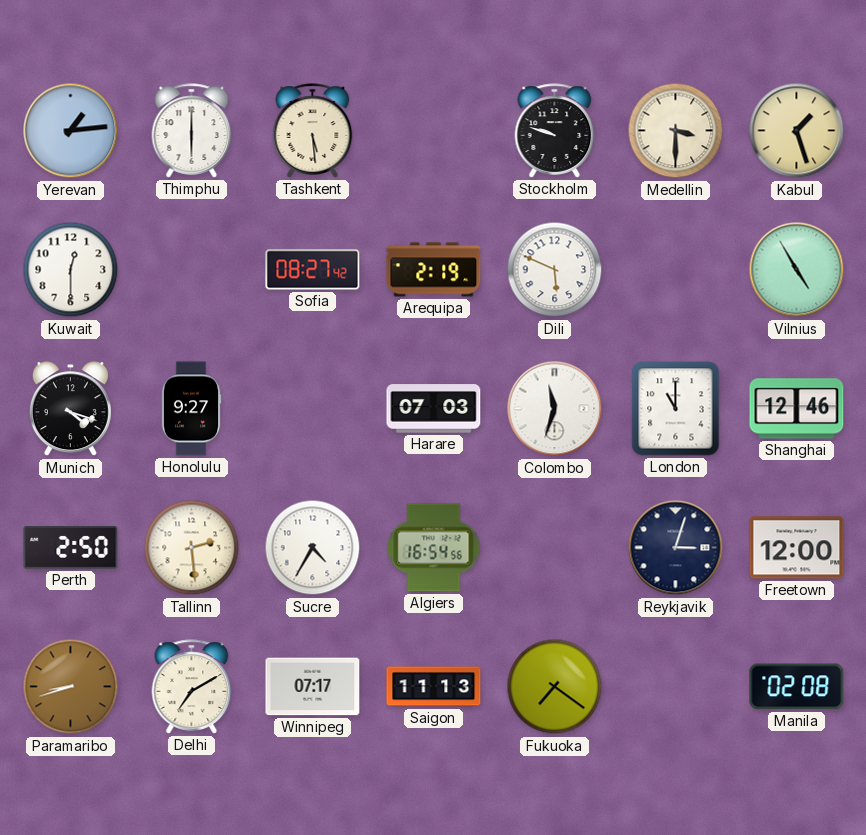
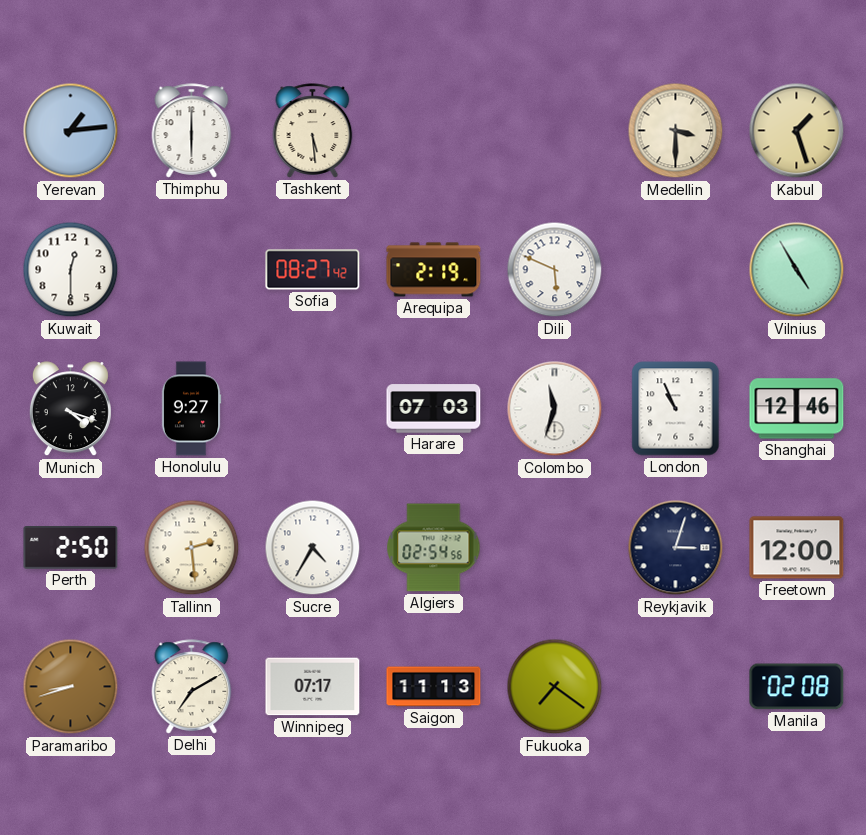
Stockholm: 9:48 -> none (555, 131)
London: 11:00 -> 10:56 (676, 409)
Algiers: 16:54 -> 02:54 (434, 548)
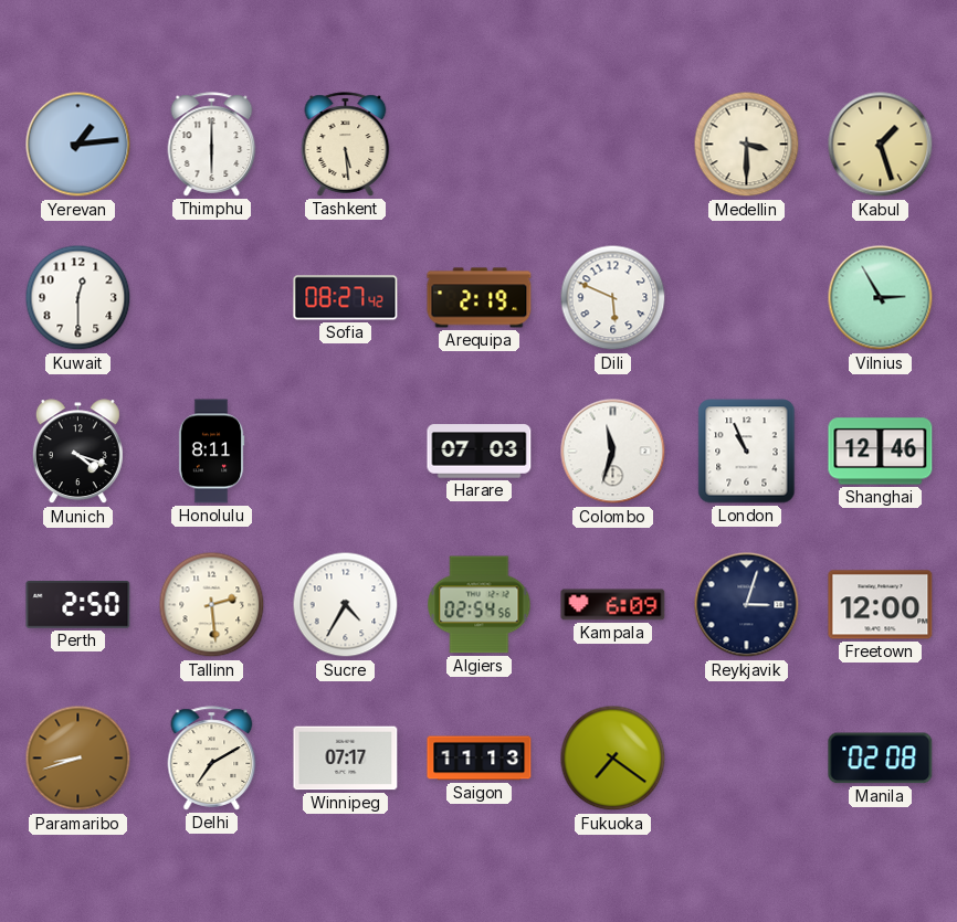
Vilnius: 4:55 -> 2:55 (881, 298)
Honolulu: 9:27 -> 8:11 (211, 452)
Kampala: none -> 6:09 (613, 605)
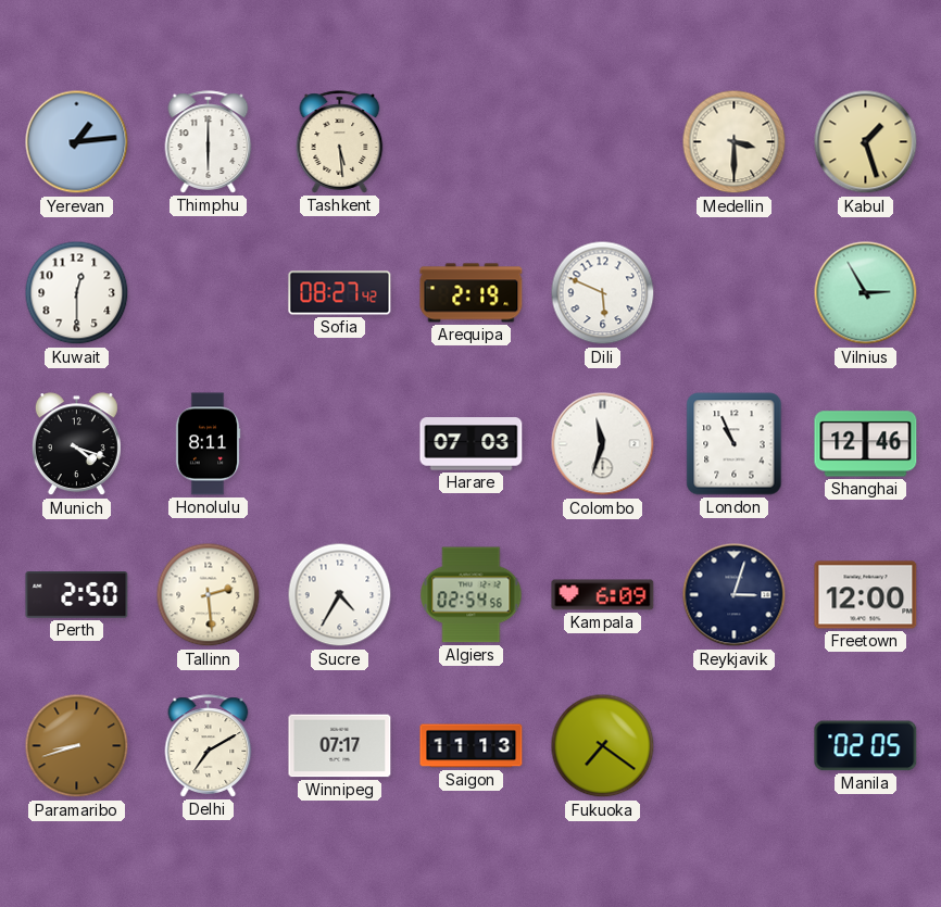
Manila: 02:08 -> 02:05 (866, 746)
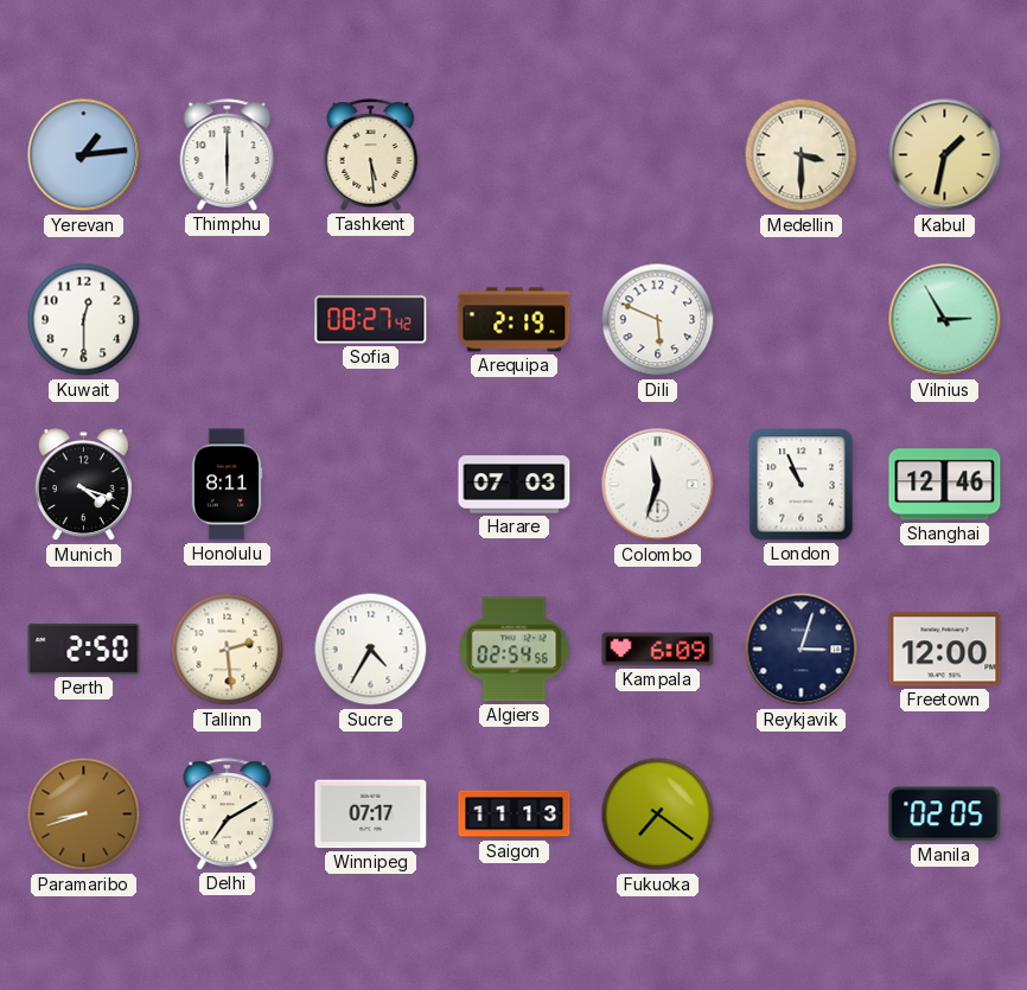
Kabul: 1:27 -> 1:32 (945, 155)
